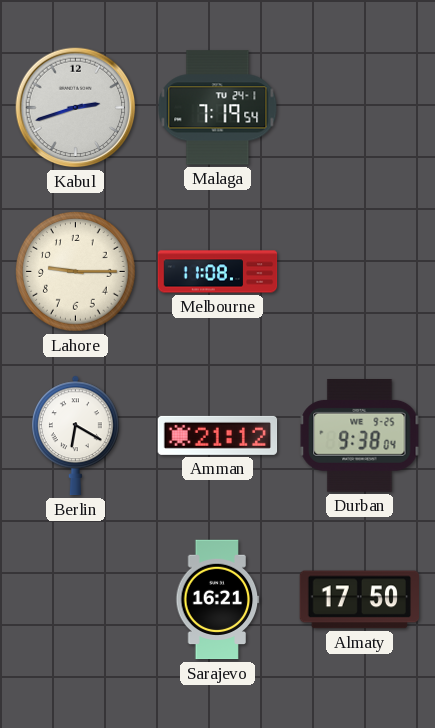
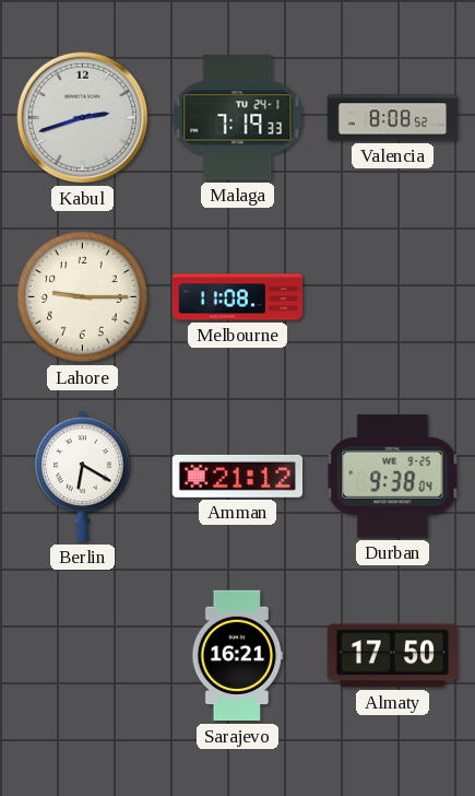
Malaga: 7:19:54 -> 7:19:33 (238, 118)
Valencia: none -> 8:08 (393, 118)
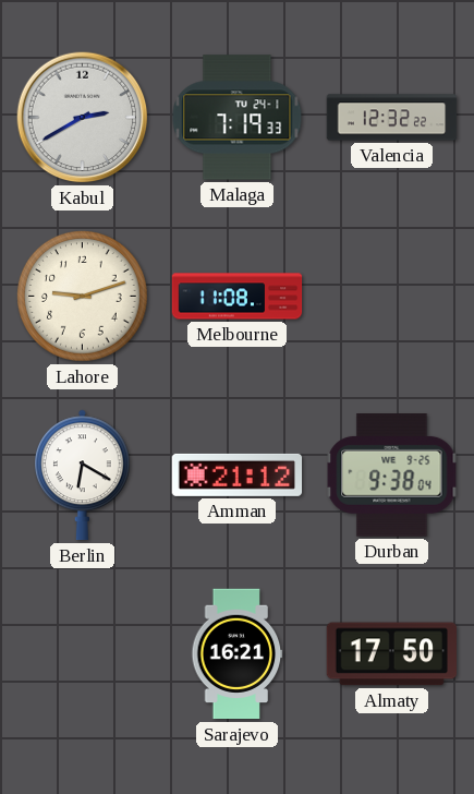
Kabul: 2:42 -> 2:40 (83, 118)
Valencia: 8:08 -> 12:32 (392, 118)
Lahore: 9:15 -> 9:12 (83, 297)
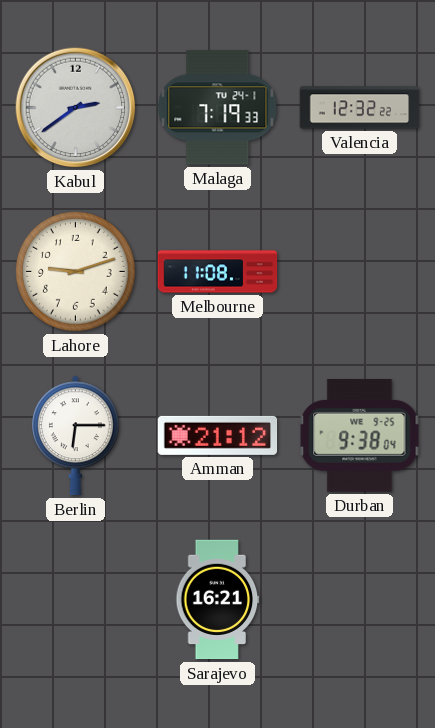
Kabul: 2:40 -> 2:39 (76, 108)
Berlin: 6:20 -> 6:15 (76, 436)
Almaty: 17:50 -> none (391, 654)
